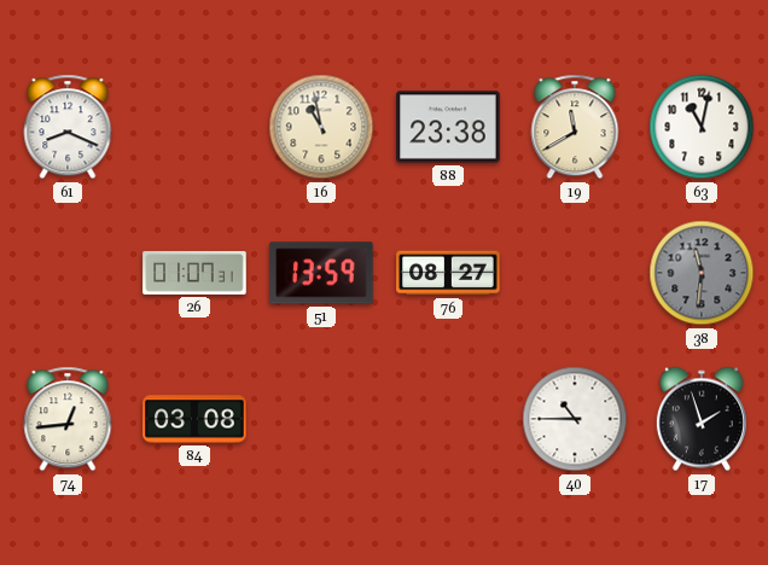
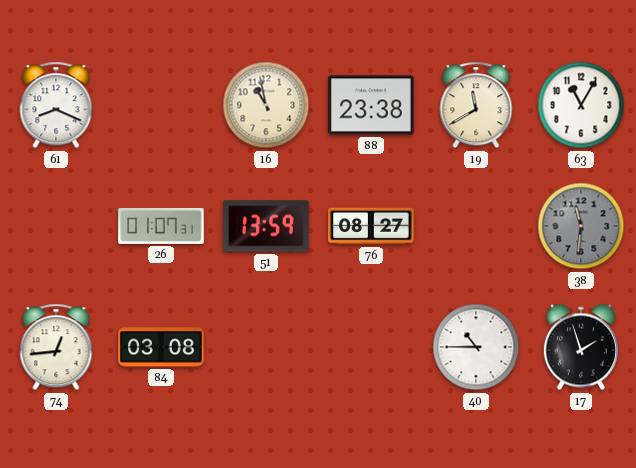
63: 11:02 -> 11:05 (581, 105)
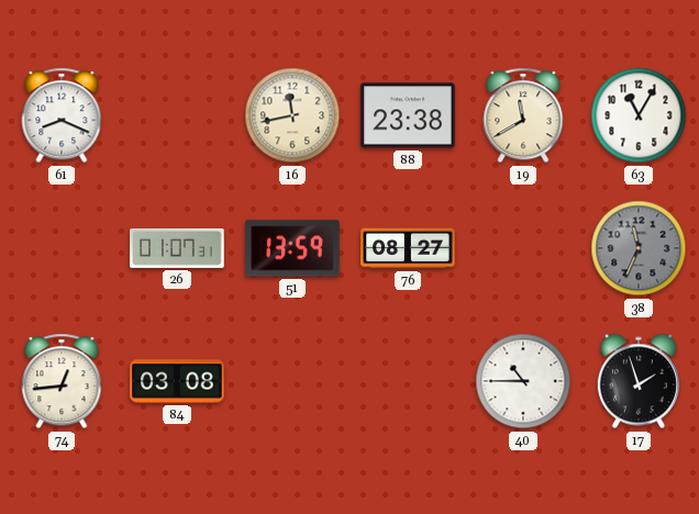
16: 10:58 -> 11:43 (292, 115)
38: 11:31 -> 11:34 (639, 248)
